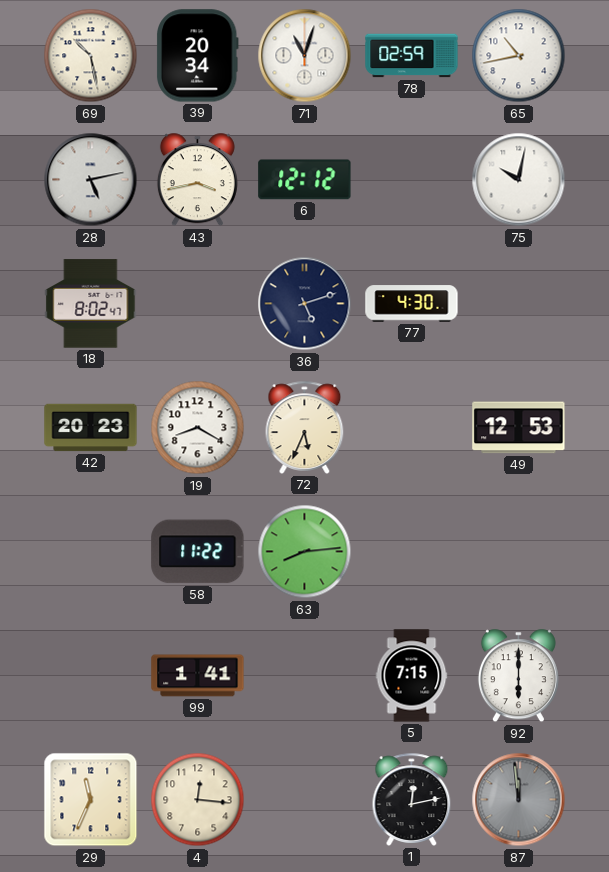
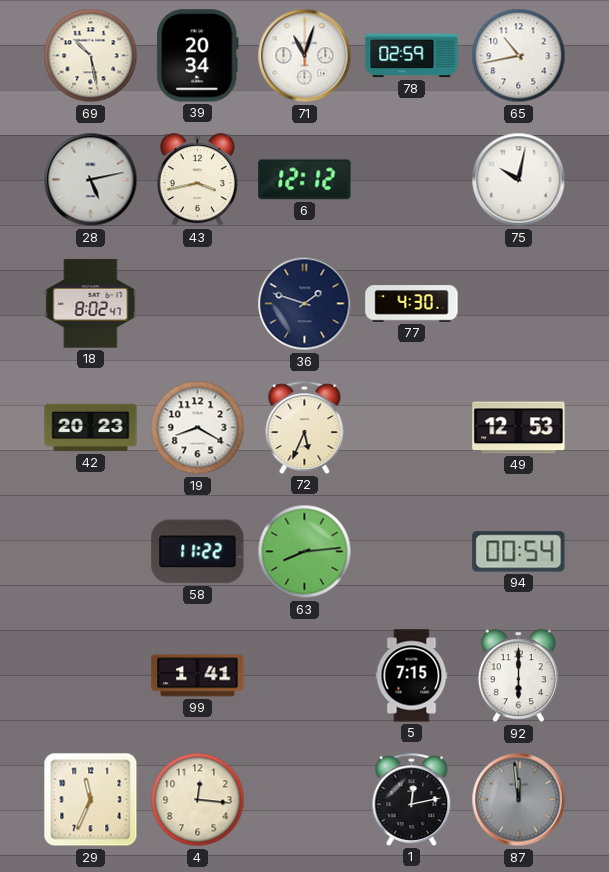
36: 5:12 -> 1:48 (305, 304)
94: none -> 00:54 (519, 552)
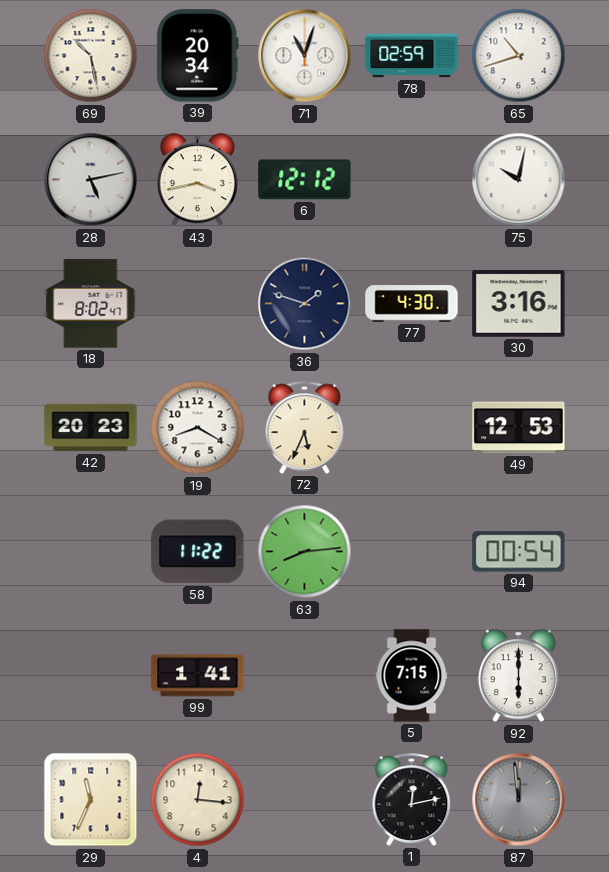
65: 10:43 -> 10:42 (519, 56)
30: none -> 3:16 (519, 304)
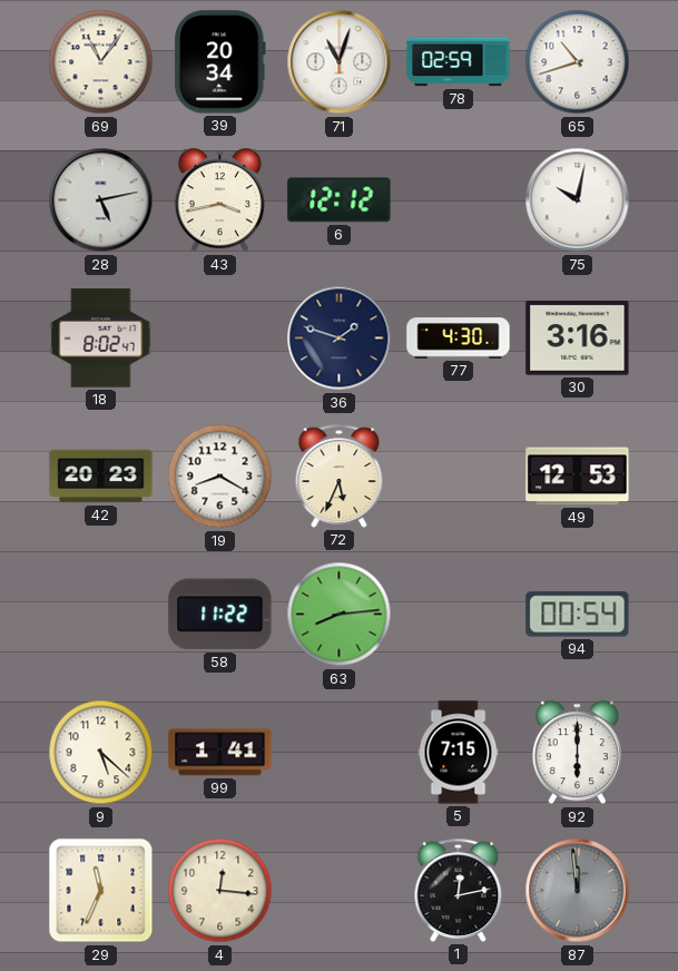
69: 10:28 -> 11:06 (101, 62)
9: none -> 5:22 (101, 753)
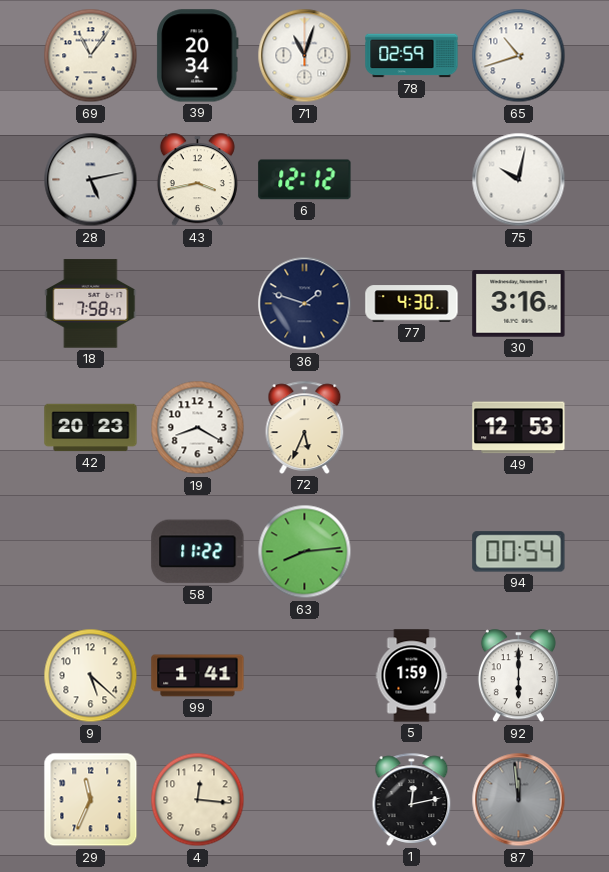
18: 8:02 -> 7:58 (91, 304)
5: 7:15 -> 1:59 (412, 676)
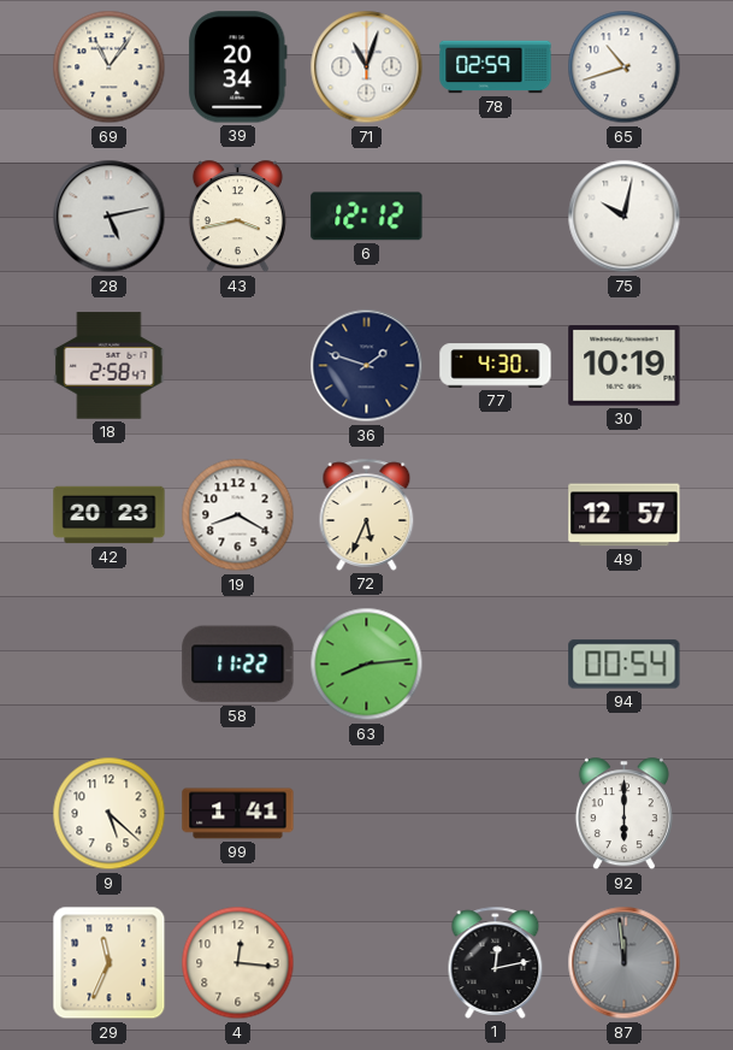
18: 7:58 -> 2:58 (110, 366)
30: 3:16 -> 10:19 (625, 366)
49: 12:53 -> 12:57 (625, 515)
5: 1:59 -> none (412, 676)
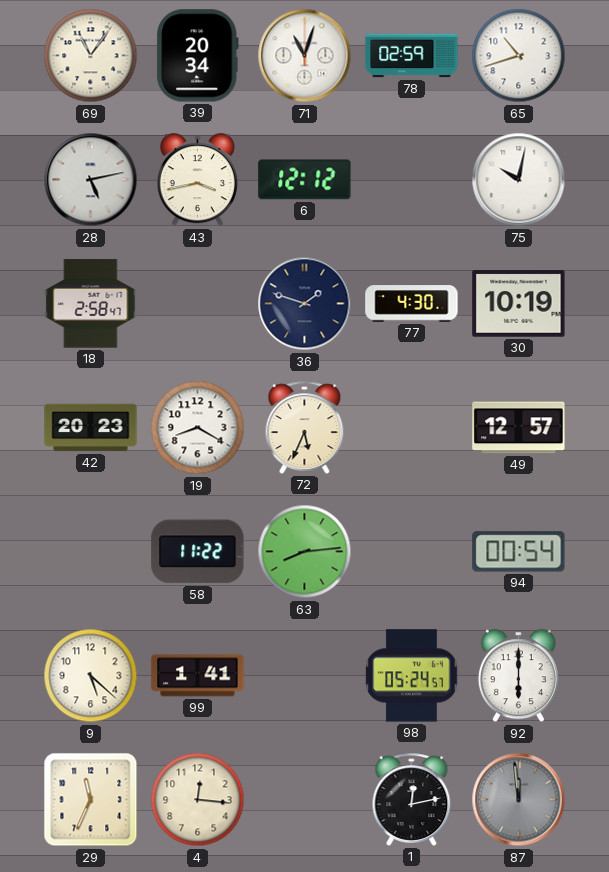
98: none -> 05:24 (412, 676)
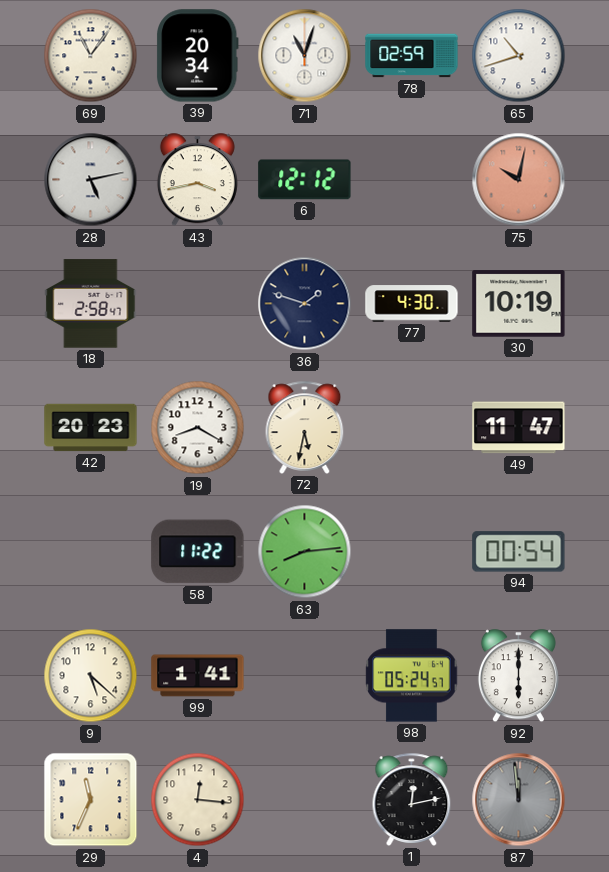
75 dial: white -> salmon (519, 180)
72: 5:34 -> 5:32 (305, 427)
49: 12:57 -> 11:47 (519, 428)
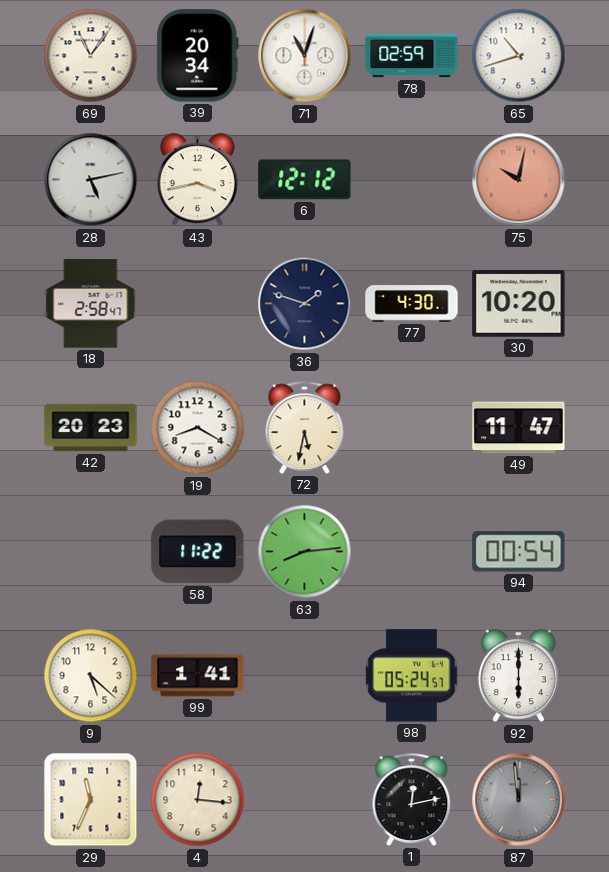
30: 10:19 -> 10:20 (519, 304)
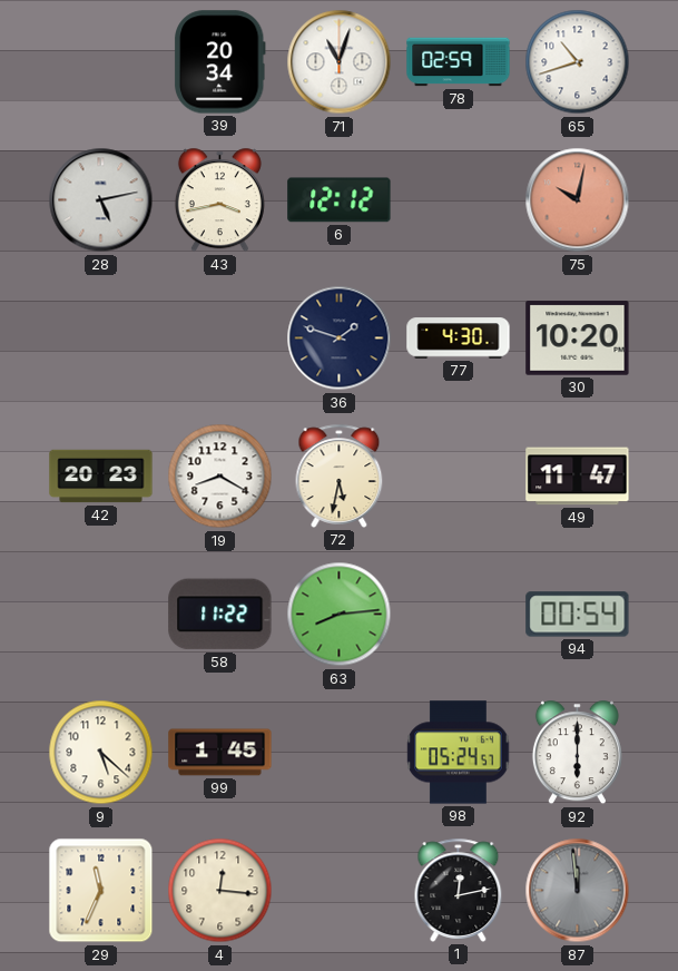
69: 11:06 -> none (91, 56)
18: 2:58 -> none (91, 304)
99: 1:41 -> 1:45 (220, 753)
